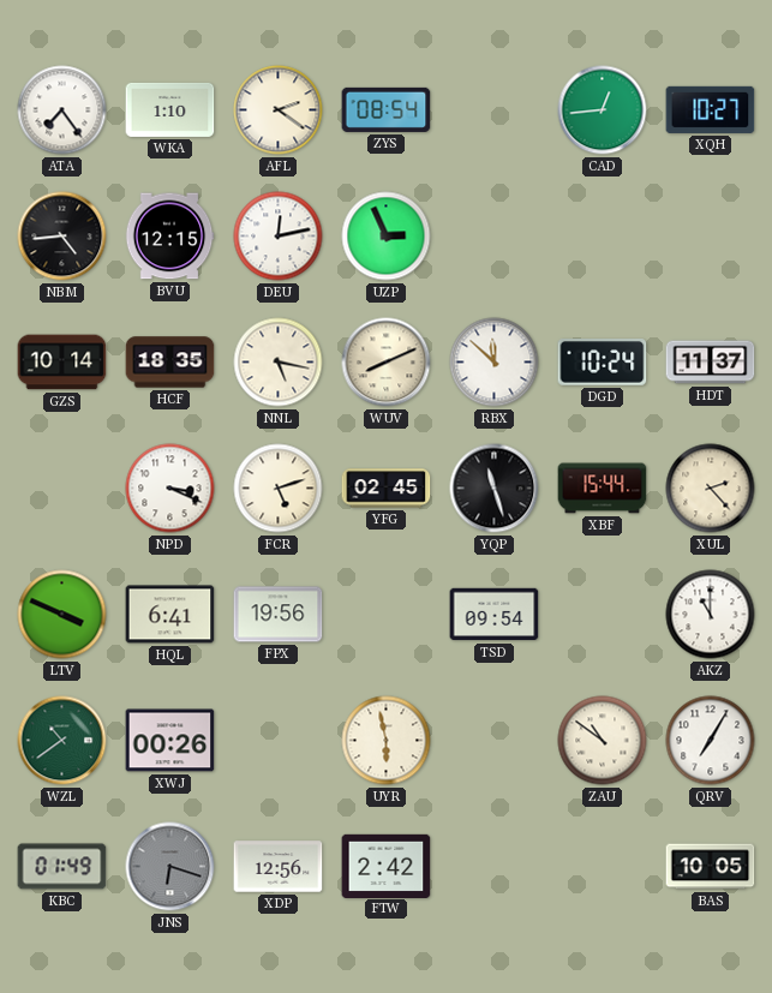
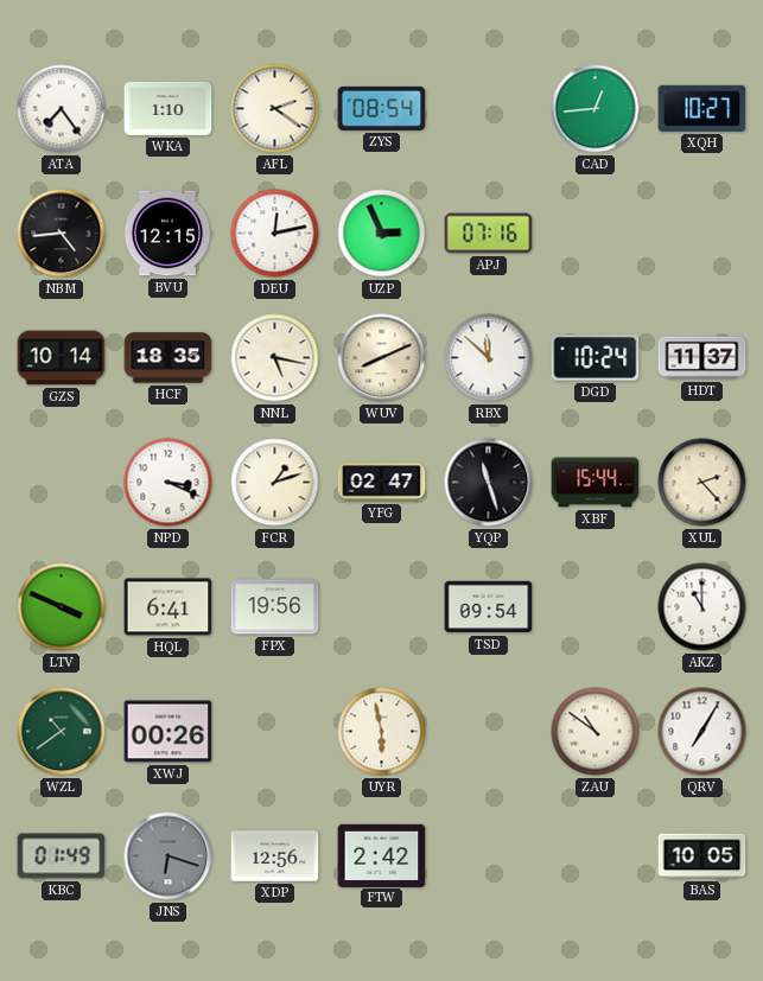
APJ: none -> 07:16 (489, 234)
FCR: 5:12 -> 1:12 (275, 483)
YFG: 02:45 -> 02:47 (382, 483)
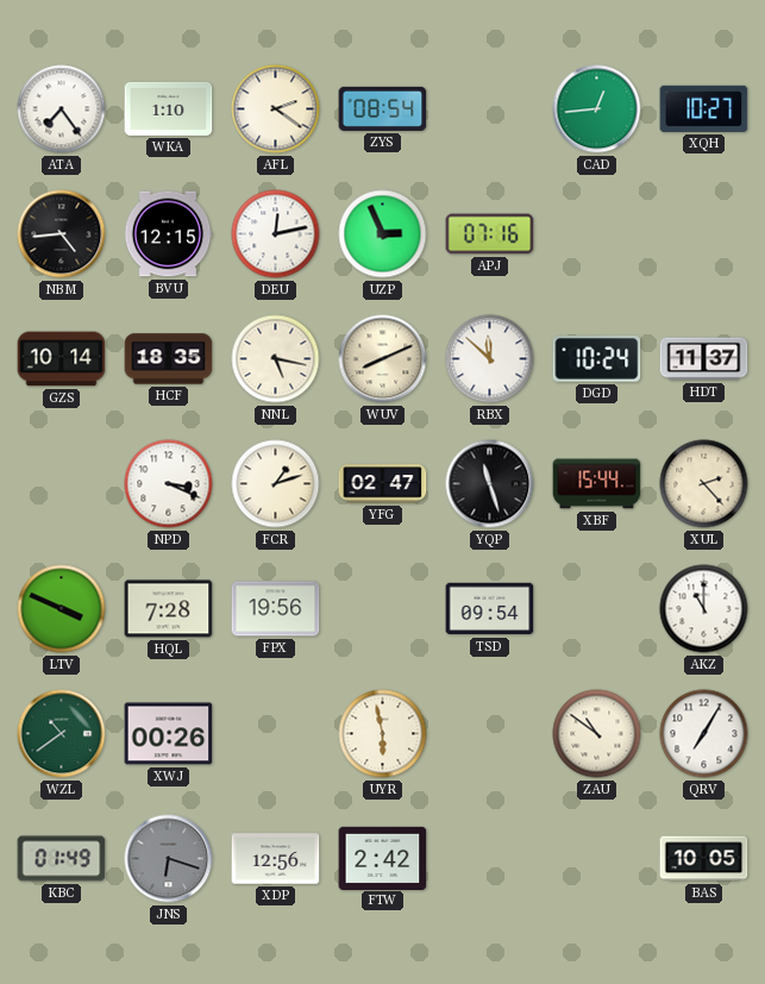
HQL: 6:41 -> 7:28 (169, 609)
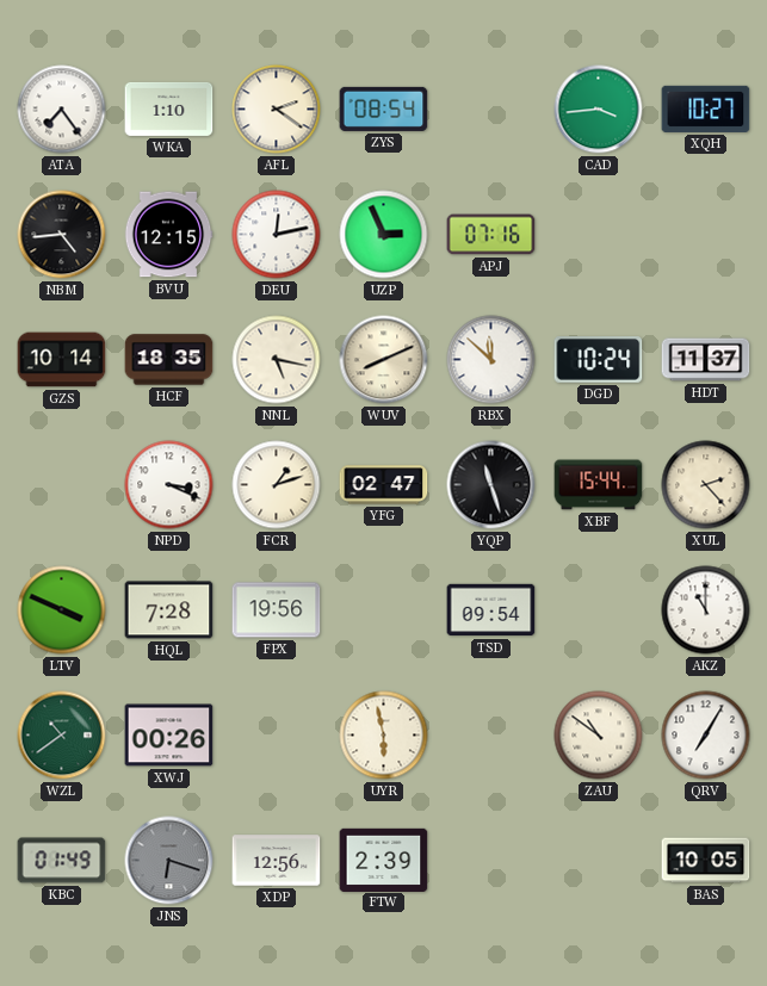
CAD: 12:44 -> 3:44 (599, 110)
FTW: 2:42 -> 2:39 (384, 860)
